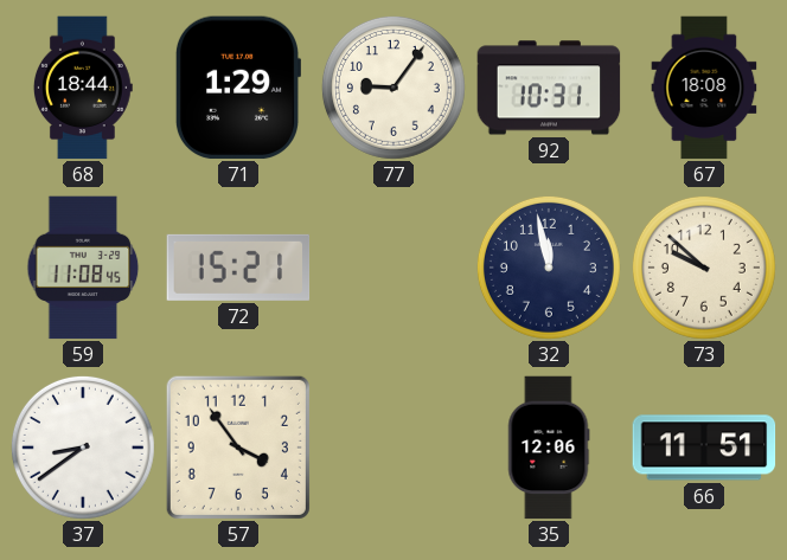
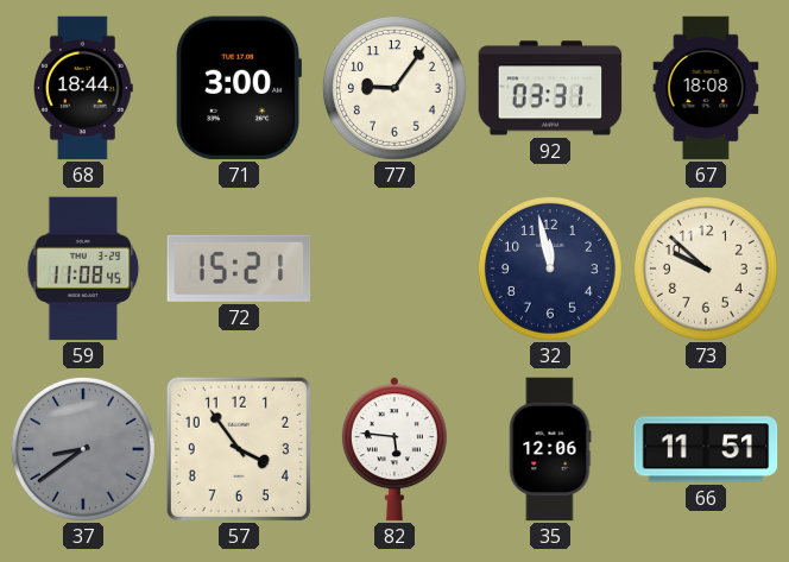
71: 1:29 -> 3:00 (238, 88)
92: 10:31 -> 03:31 (550, 88)
37 dial: white -> grey (83, 449)
82: none -> 5:46 (394, 449)
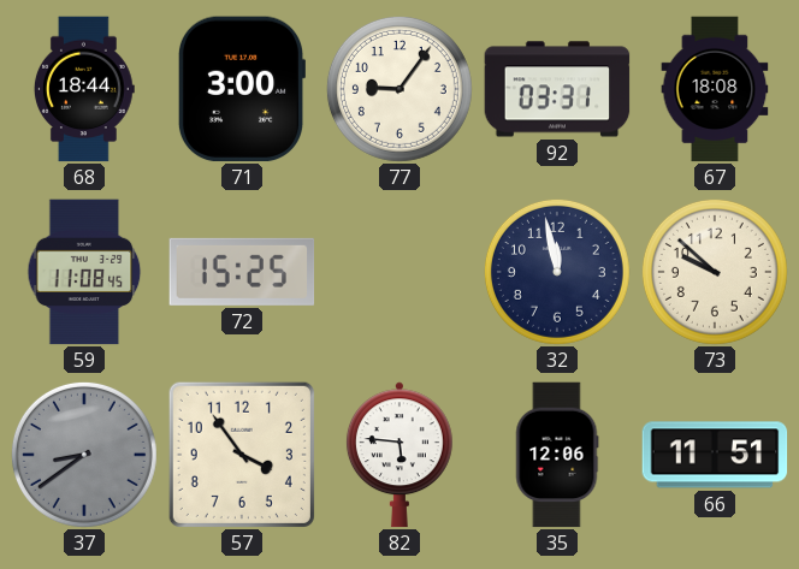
72: 15:21 -> 15:25 (242, 272)
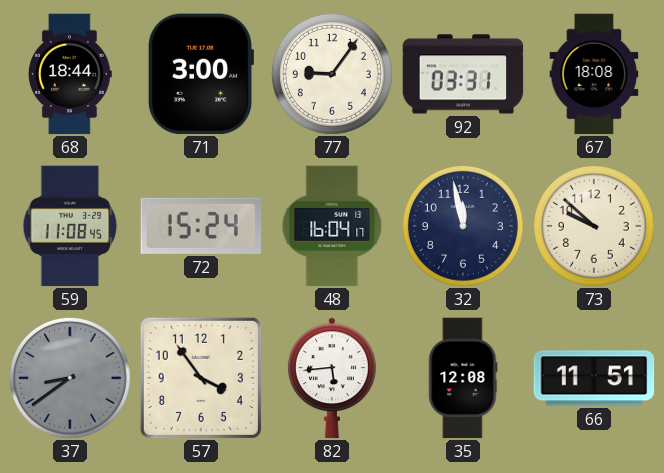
72: 15:25 -> 15:24 (201, 226)
48: none -> 16:04 (332, 226)
82: 5:46 -> 5:44 (332, 378)
35: 12:06 -> 12:08 (463, 378)
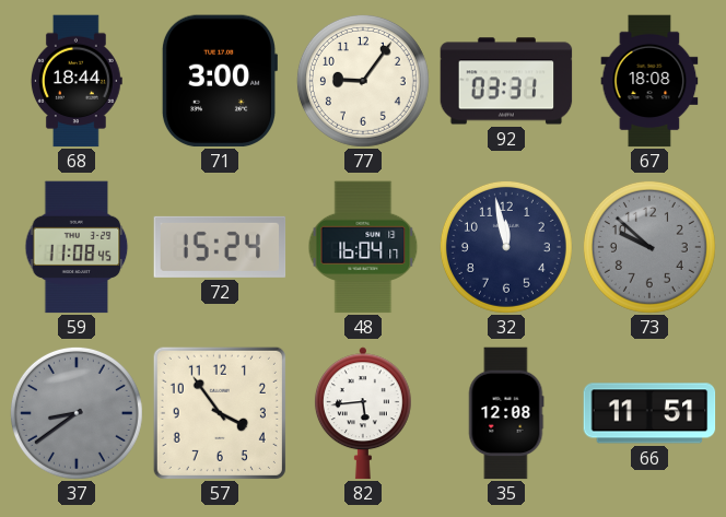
73 dial: cream -> grey (649, 247)
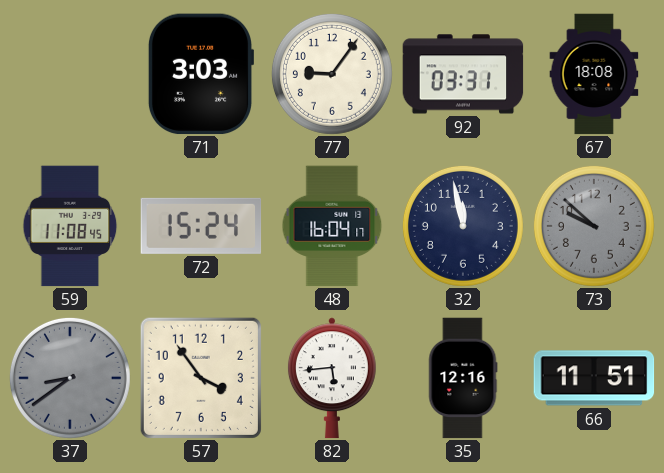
68: 18:44 -> none (77, 81)
71: 3:00 -> 3:03 (200, 74)
35: 12:08 -> 12:16 (463, 378)
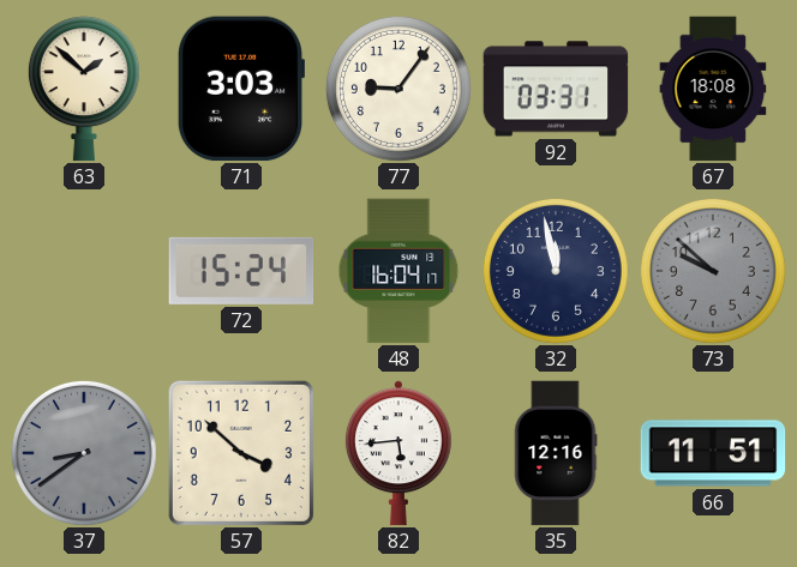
63: none -> 1:52 (84, 89)
59: 11:08 -> none (70, 226)
57: 3:54 -> 3:52 (241, 453)
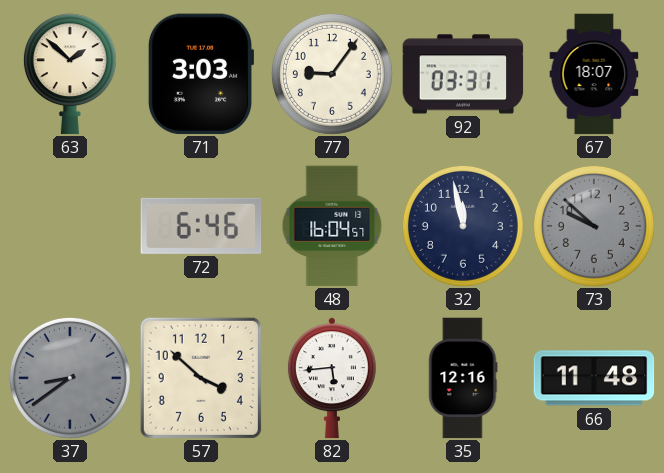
67: 18:08 -> 18:07 (594, 74)
72: 15:24 -> 6:46 (201, 226)
48: 16:04:17 -> 16:04:57 (332, 226)
66: 11:51 -> 11:48 (594, 378)
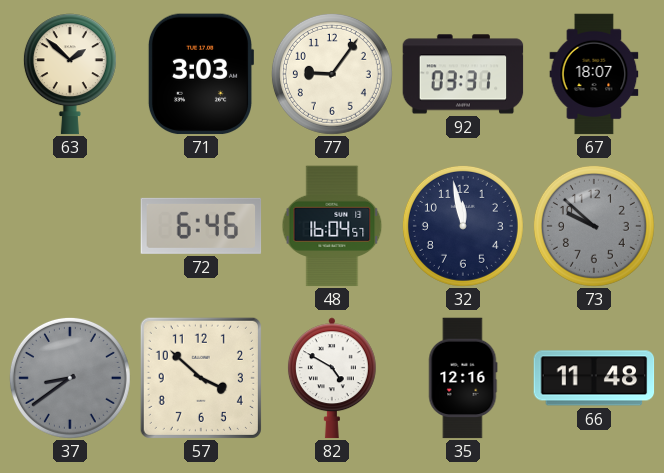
82: 5:44 -> 4:50 (332, 378)
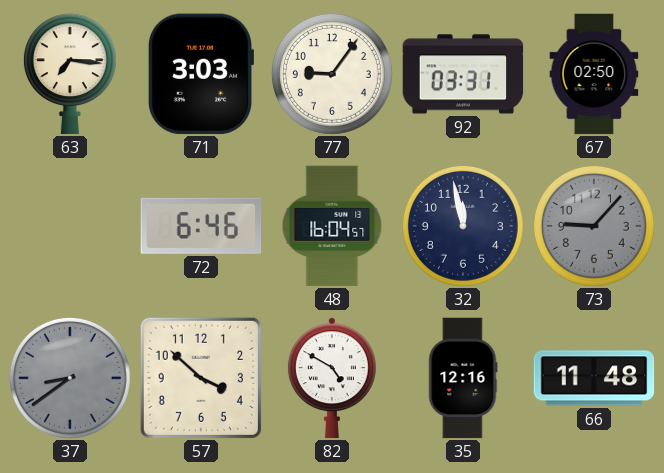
63: 1:52 -> 7:16 (70, 74)
67: 18:07 -> 02:50 (594, 74)
73: 9:52 -> 9:07 (594, 226)
